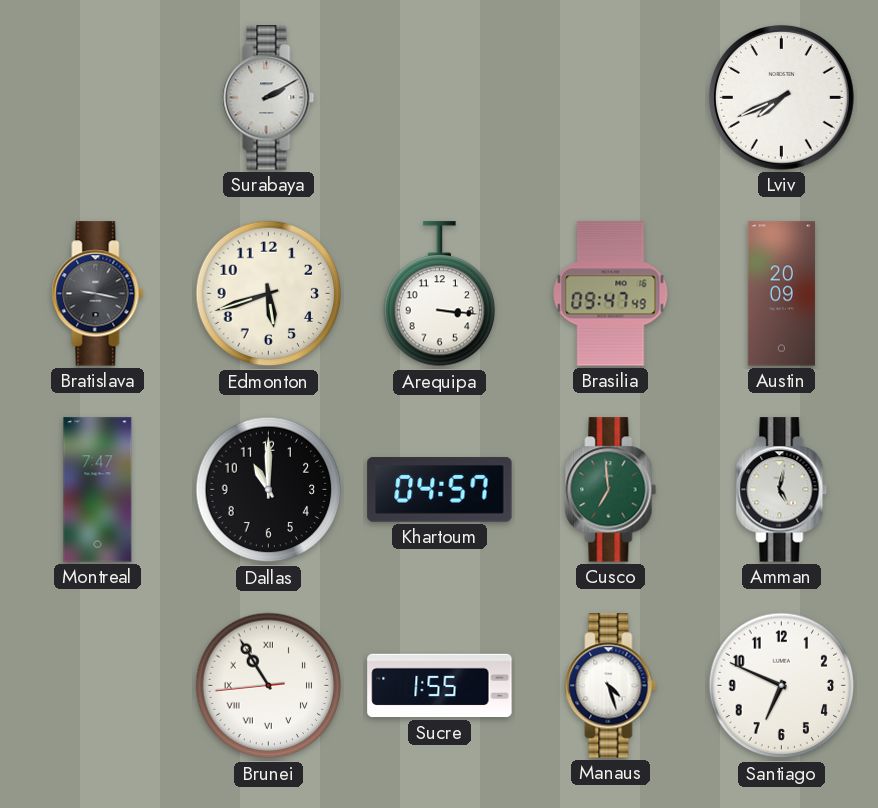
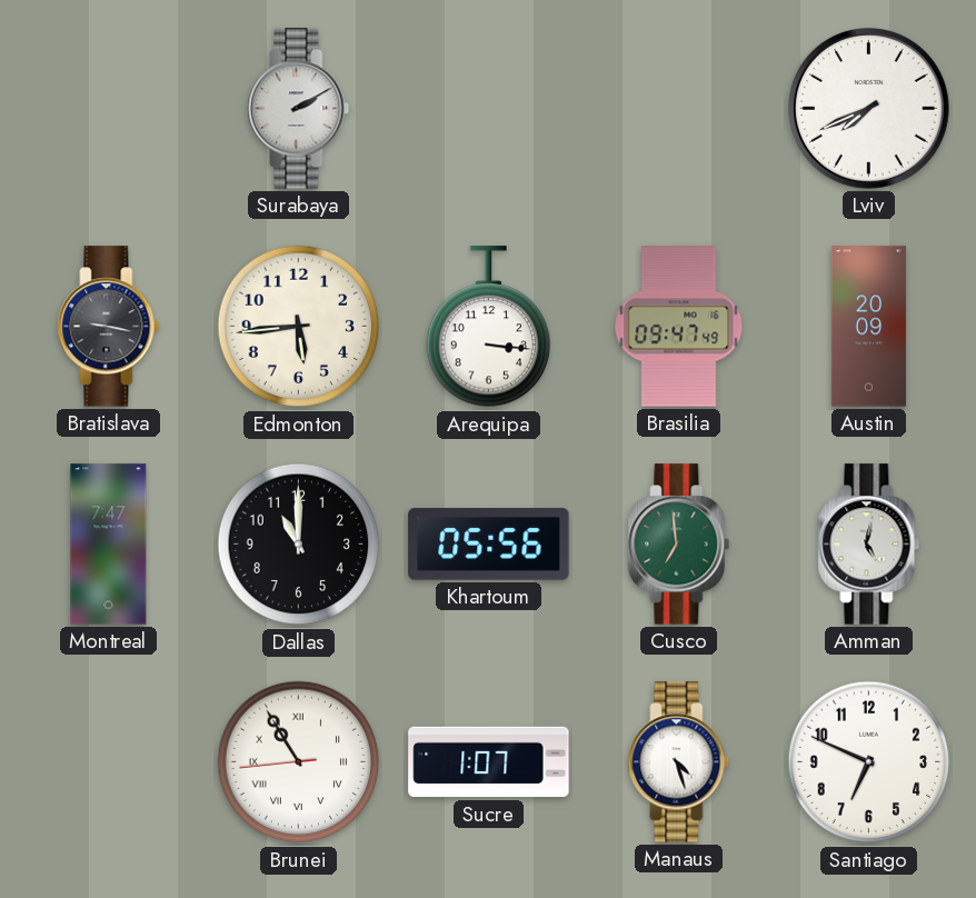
Edmonton: 5:42 -> 5:44 (299, 327)
Khartoum: 04:57 -> 05:56 (489, 545)
Sucre: 1:55 -> 1:07 (489, 762)
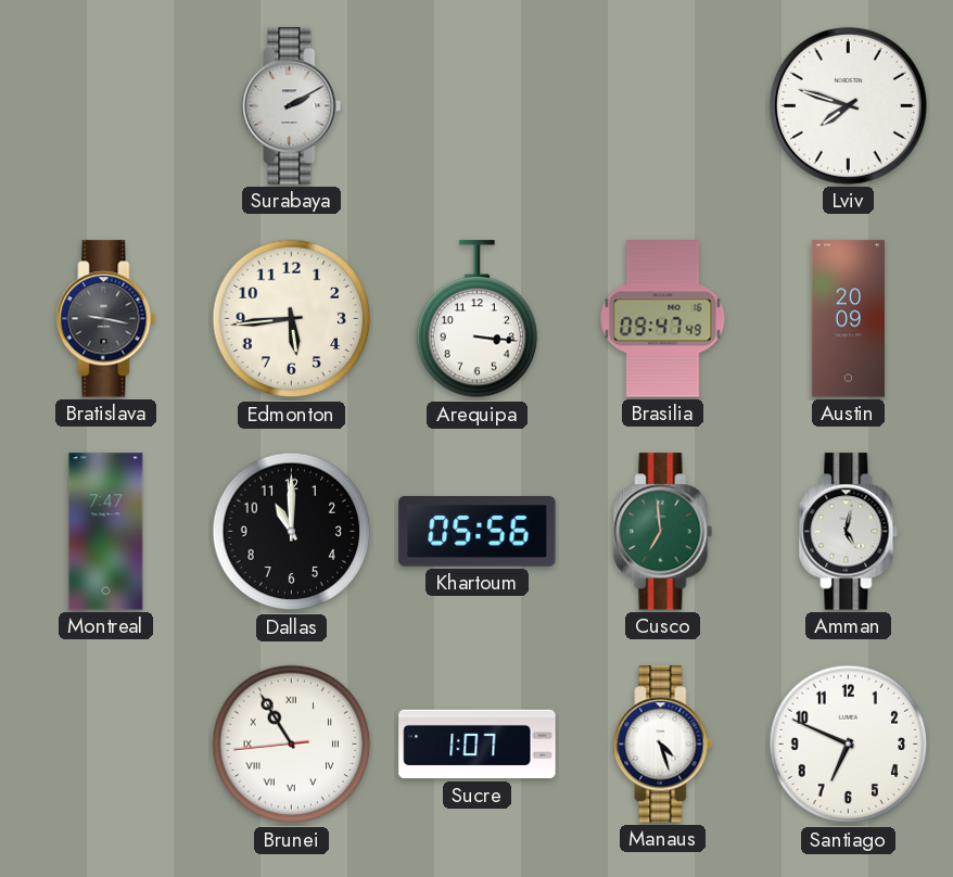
Lviv: 7:41 -> 7:48 (848, 105)
